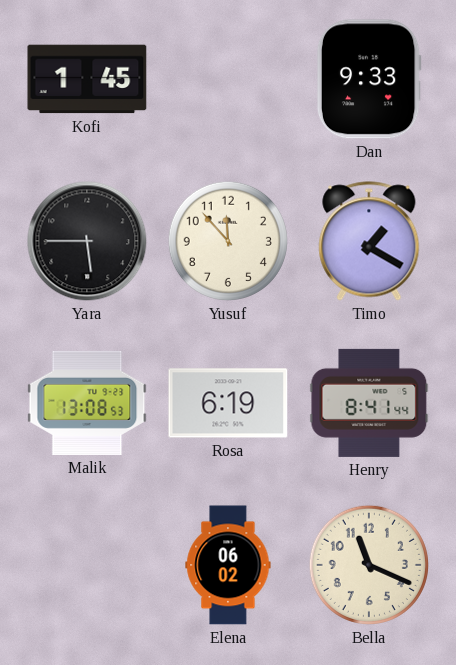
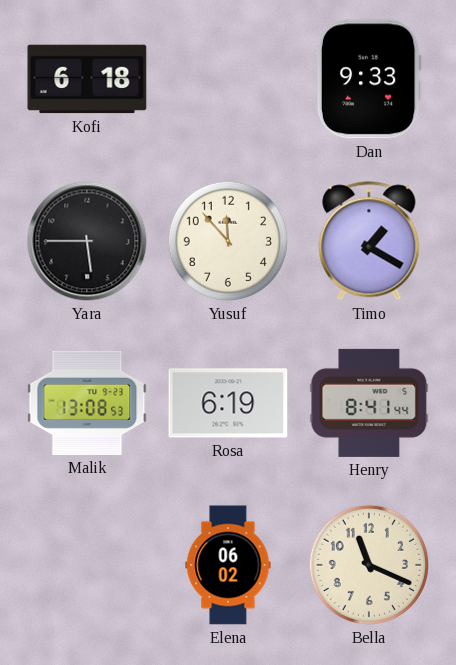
Kofi: 1:45 -> 6:18 (87, 79)
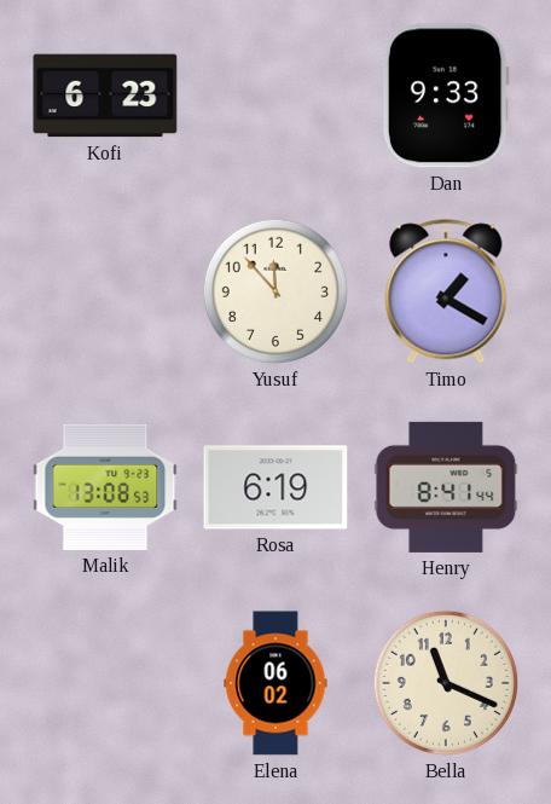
Kofi: 6:18 -> 6:23 (105, 96)
Yara: 5:45 -> none (87, 241)
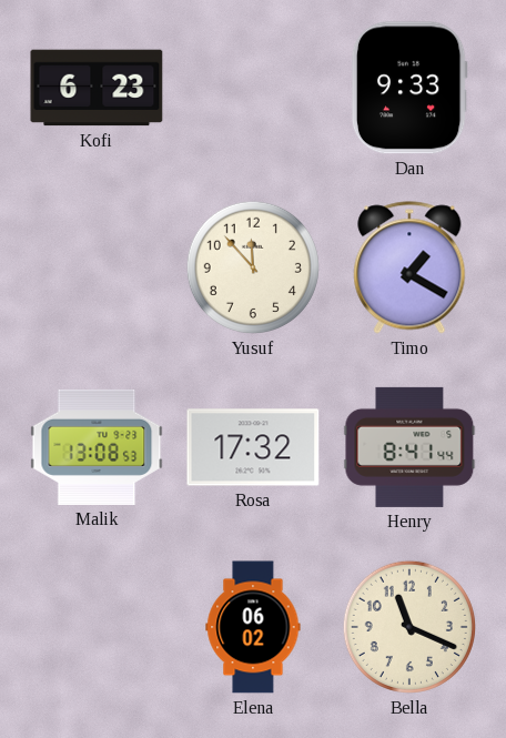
Rosa: 6:19 -> 17:32 (253, 447)
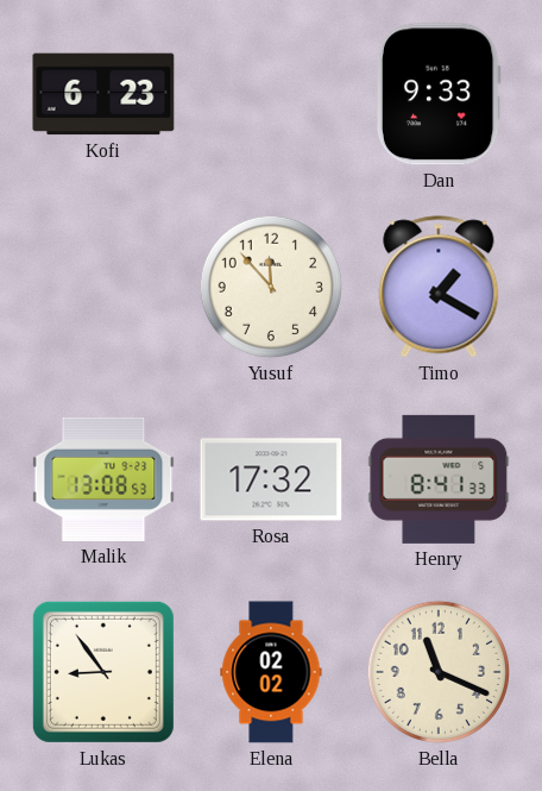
Henry: 8:41:44 -> 8:41:33 (439, 479)
Lukas: none -> 8:54 (103, 672)
Elena: 06:02 -> 02:02 (271, 672)
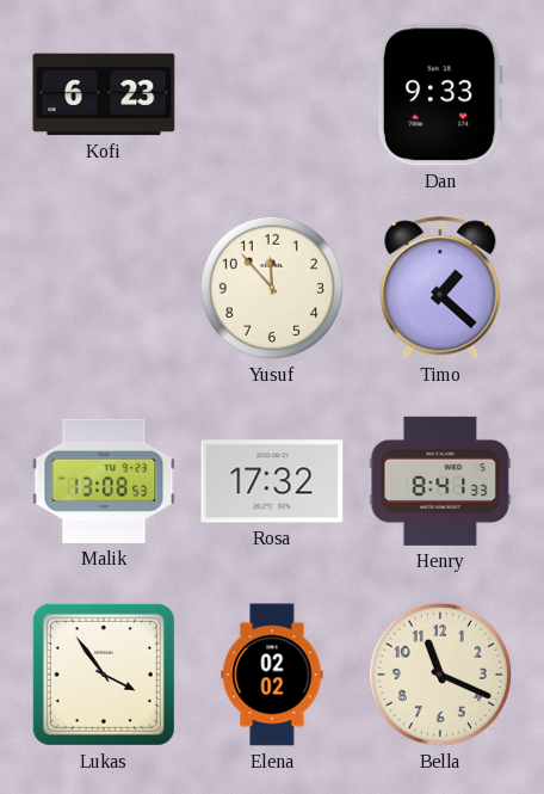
Timo: 1:20 -> 1:22 (440, 288)
Lukas: 8:54 -> 3:54 (104, 675)
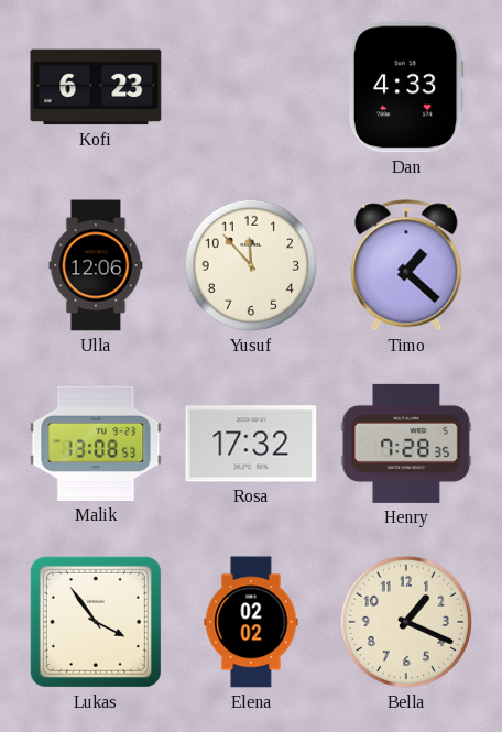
Dan: 9:33 -> 4:33 (406, 87)
Ulla: none -> 12:06 (96, 265)
Henry: 8:41 -> 7:28 (406, 444)
Bella: 11:19 -> 1:19 (406, 622)
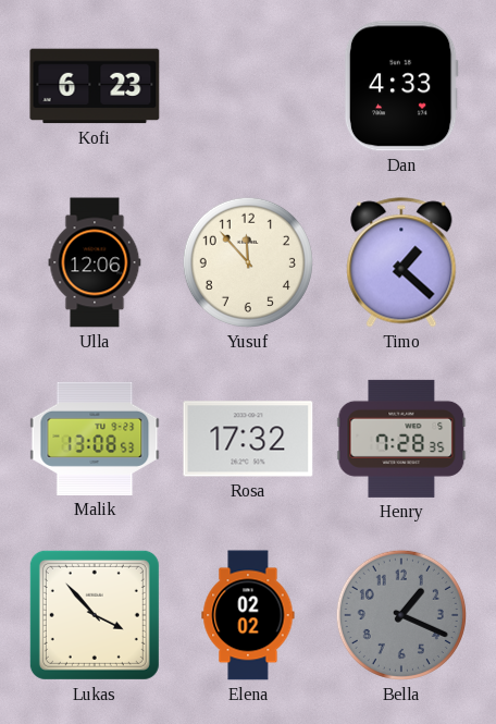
Lukas: 3:54 -> 3:53 (95, 615)
Bella dial: cream -> grey (401, 615)
